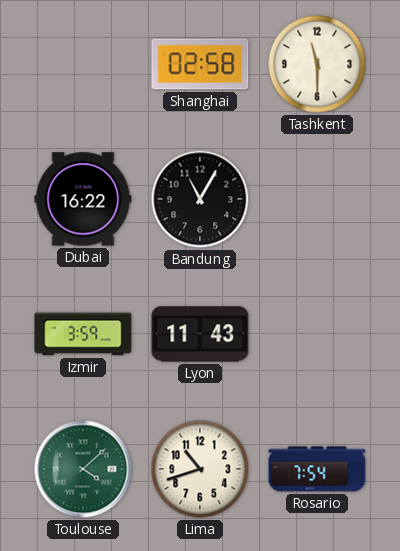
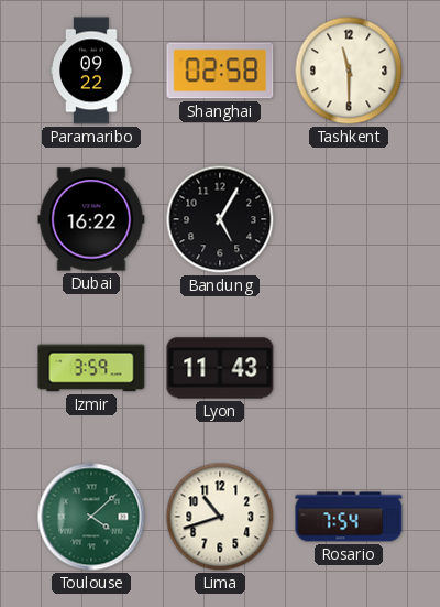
Paramaribo: none -> 09:22 (91, 71)
Bandung: 11:05 -> 5:05 (220, 219)
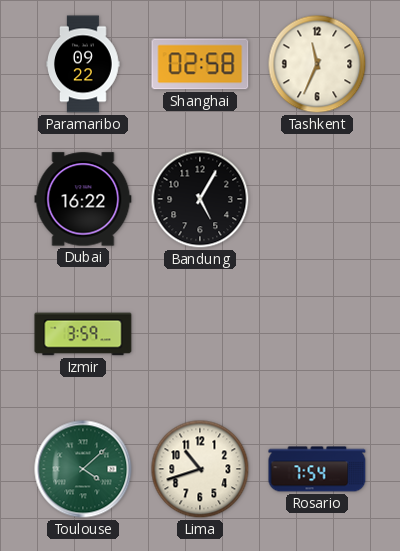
Tashkent: 11:30 -> 11:34 (317, 64)
Lyon: 11:43 -> none (220, 368)
